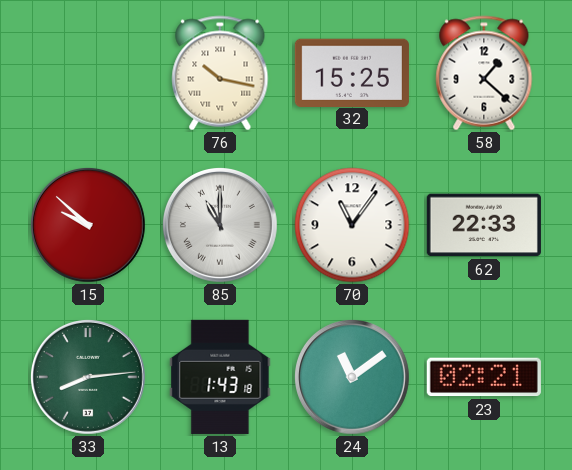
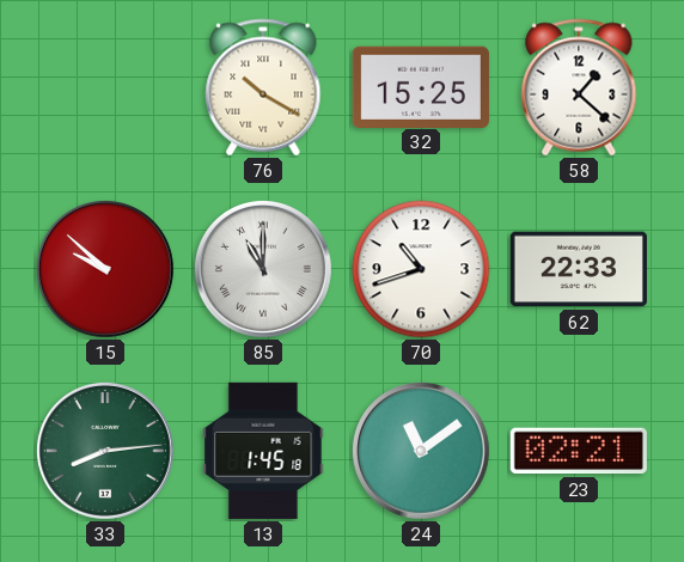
76: 10:17 -> 10:20 (263, 87)
70: 11:06 -> 10:42 (421, 269)
13: 1:43 -> 1:45 (263, 451)
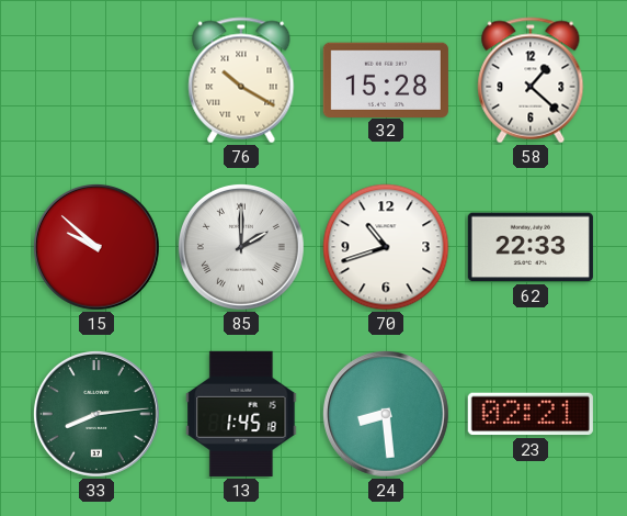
32: 15:25 -> 15:28 (386, 79)
85: 11:00 -> 2:00 (241, 247)
24: 11:09 -> 8:29 (386, 414)
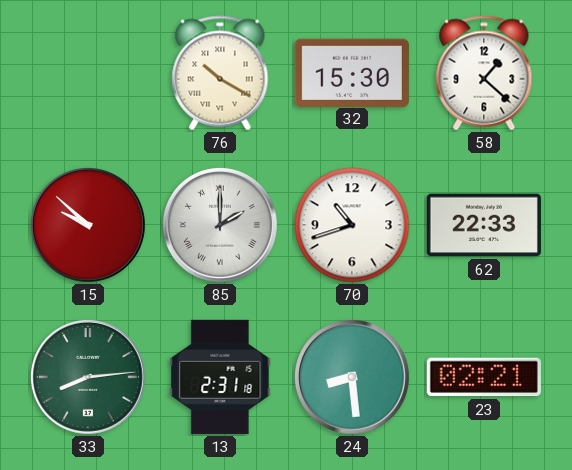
32: 15:28 -> 15:30 (352, 72)
13: 1:45 -> 2:31 (220, 377)
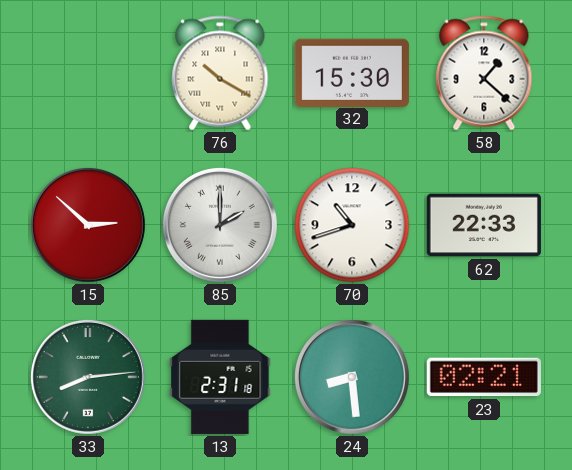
15: 9:52 -> 2:52 (88, 225)
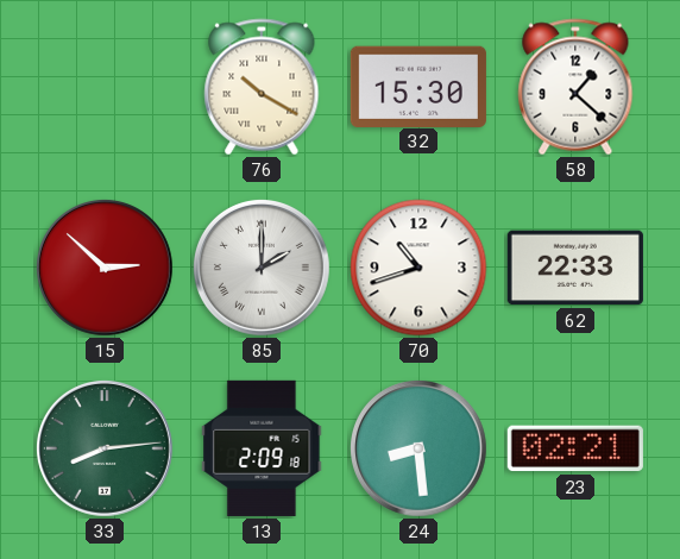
13: 2:31 -> 2:09 (262, 448)
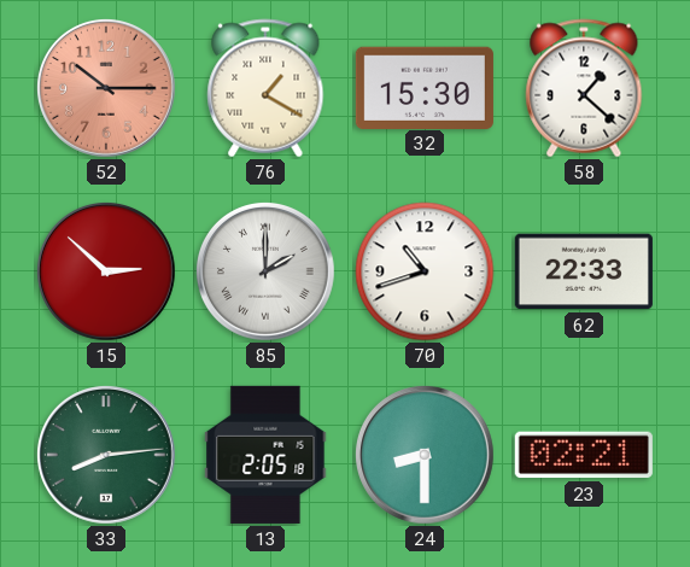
52: none -> 10:15 (106, 88)
76: 10:20 -> 1:20 (265, 88)
13: 2:09 -> 2:05 (265, 455)
24: 8:29 -> 8:30 (425, 455)
